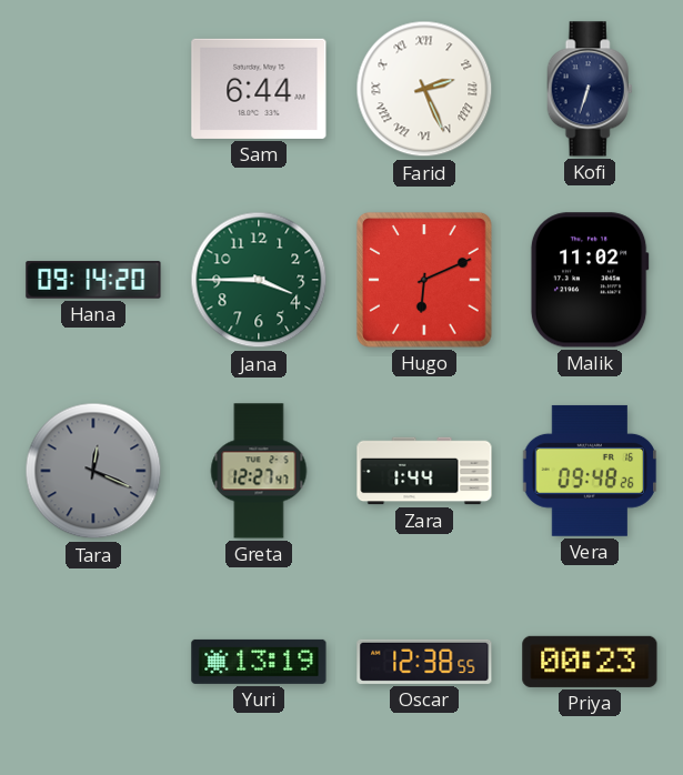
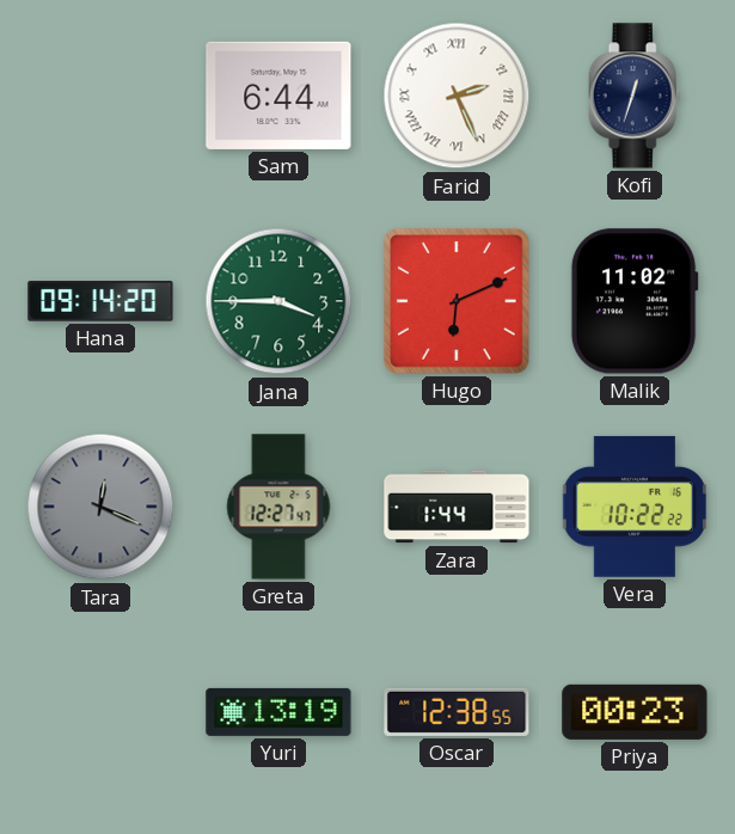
Kofi: 6:33 -> 12:33 (635, 96)
Vera: 09:48 -> 10:22 (635, 507)
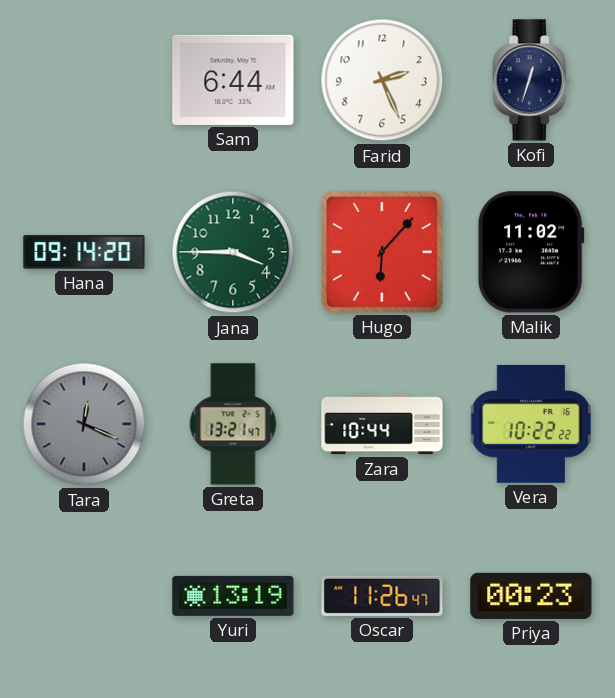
Farid numerals: Roman -> Arabic (382, 80)
Hugo: 6:11 -> 6:07 (382, 252)
Greta: 12:27 -> 13:21 (233, 424)
Zara: 1:44 -> 10:44 (382, 424)
Oscar: 12:38 -> 11:26 (382, 596)
